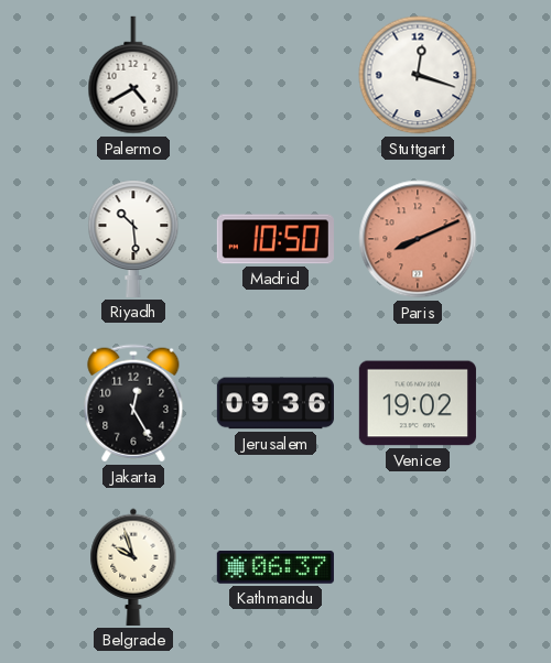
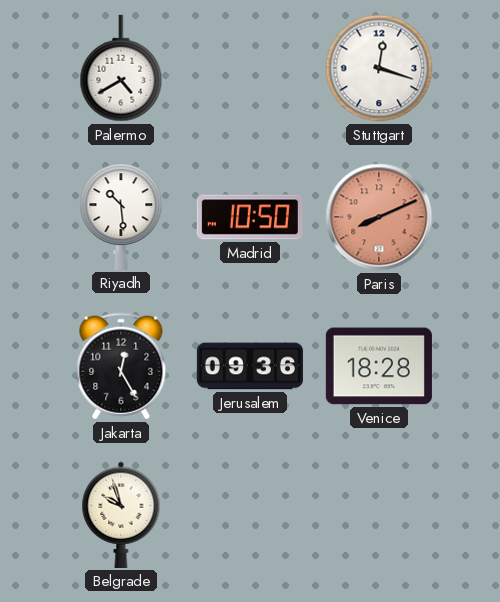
Venice: 19:02 -> 18:28 (379, 366)
Kathmandu: 06:37 -> none (275, 568)
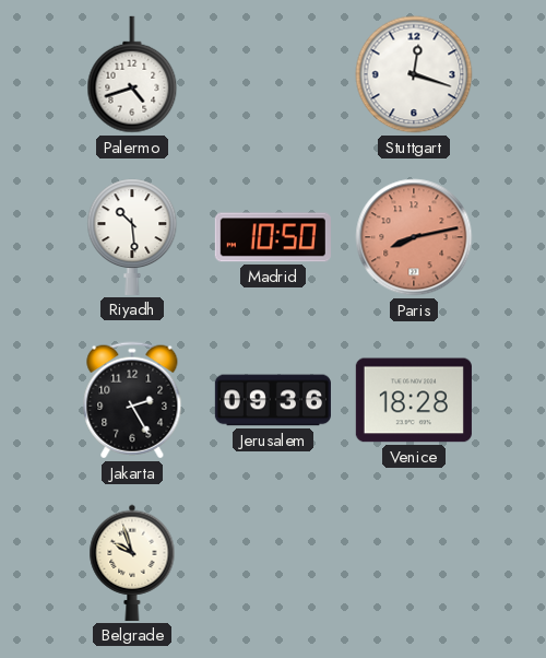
Palermo: 4:40 -> 4:42 (132, 74)
Paris: 8:11 -> 8:13 (414, 237)
Jakarta: 12:25 -> 2:25 (132, 400)
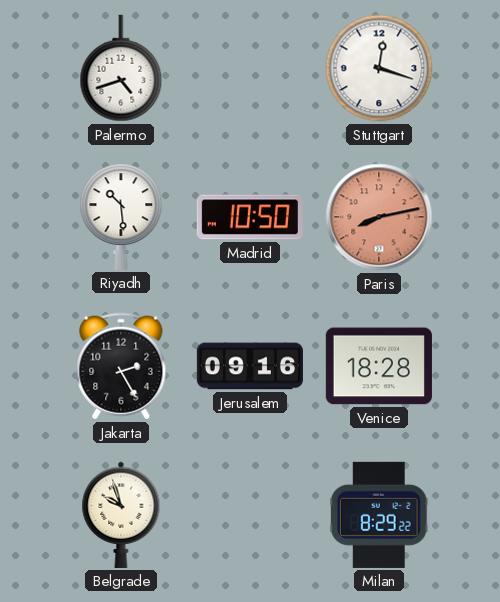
Jerusalem: 09:36 -> 09:16 (250, 366)
Milan: none -> 8:29 (379, 515)
